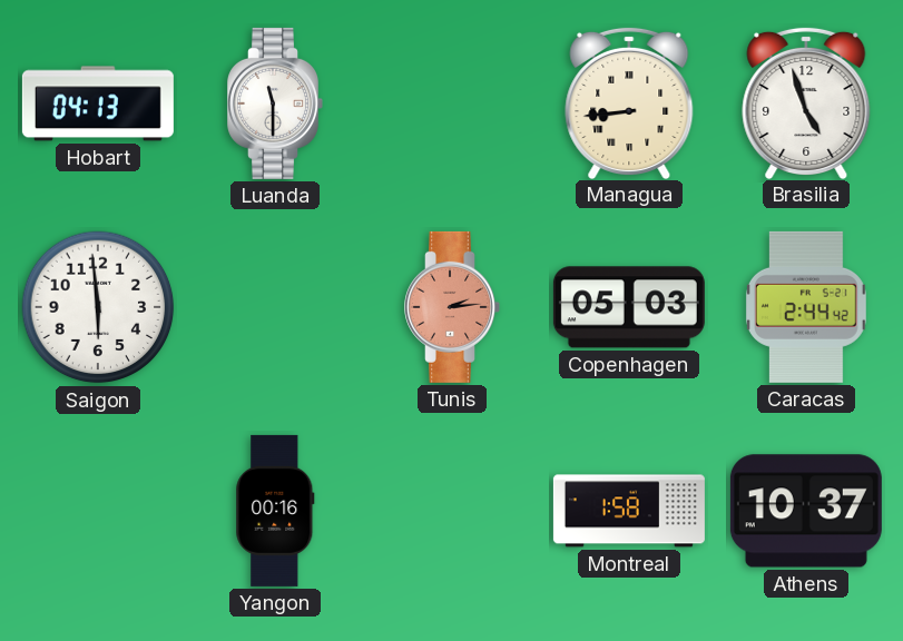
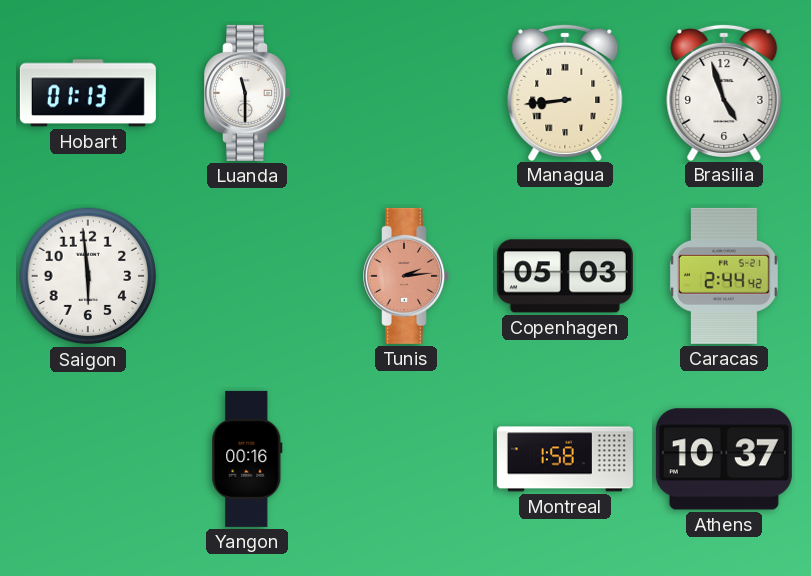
Hobart: 04:13 -> 01:13 (88, 93)
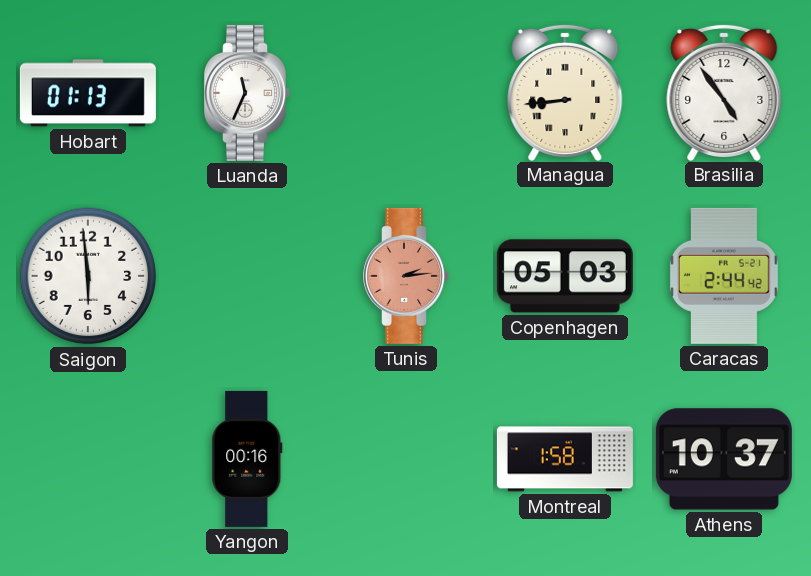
Luanda: 11:30 -> 11:34 (247, 93)
Brasilia: 4:57 -> 4:54 (724, 92)
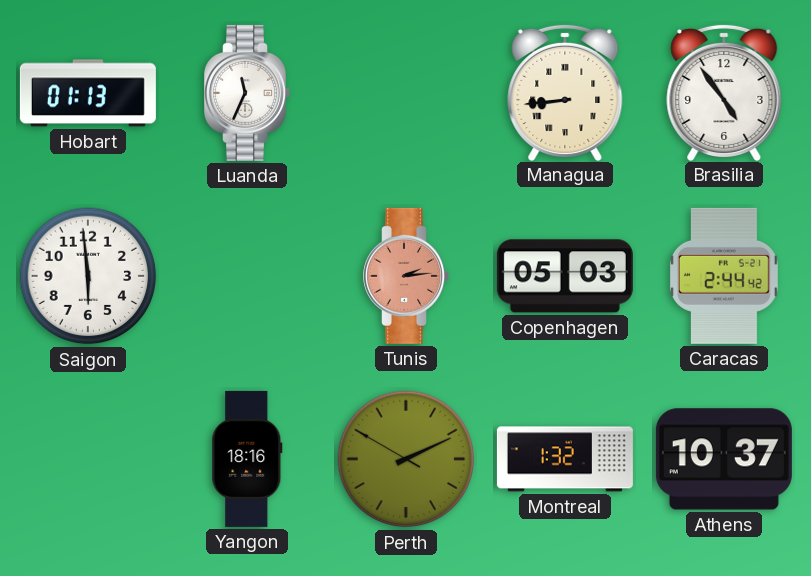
Yangon: 00:16 -> 18:16 (247, 459)
Perth: none -> 2:10 (406, 459)
Montreal: 1:58 -> 1:32 (565, 459)
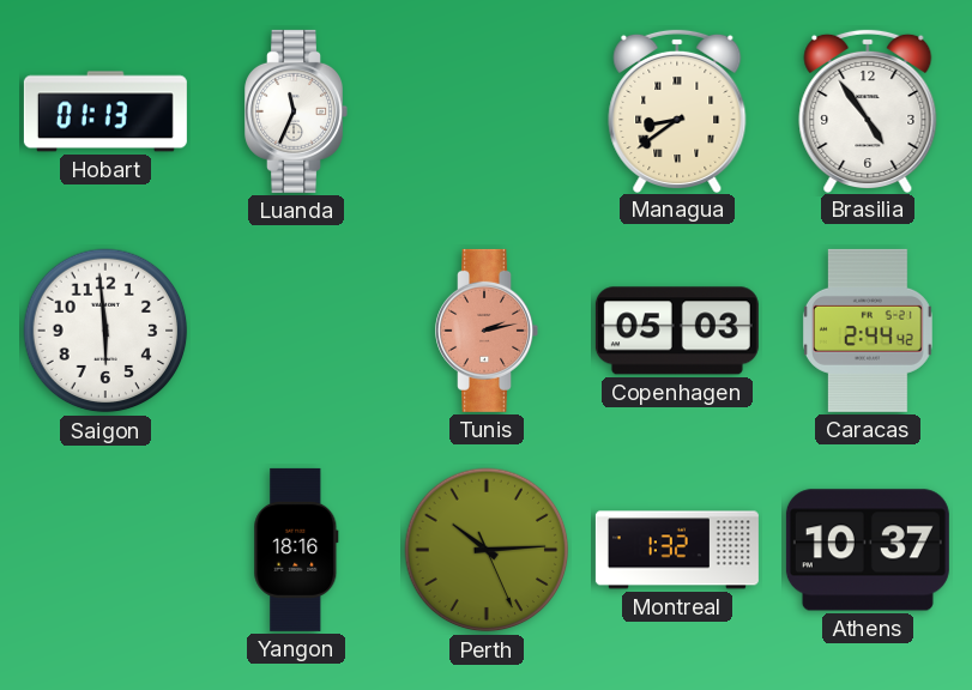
Managua: 8:44 -> 8:39 (677, 110)
Tunis: 2:14 -> 2:13 (487, 331)
Perth: 2:10 -> 10:14 (487, 550)
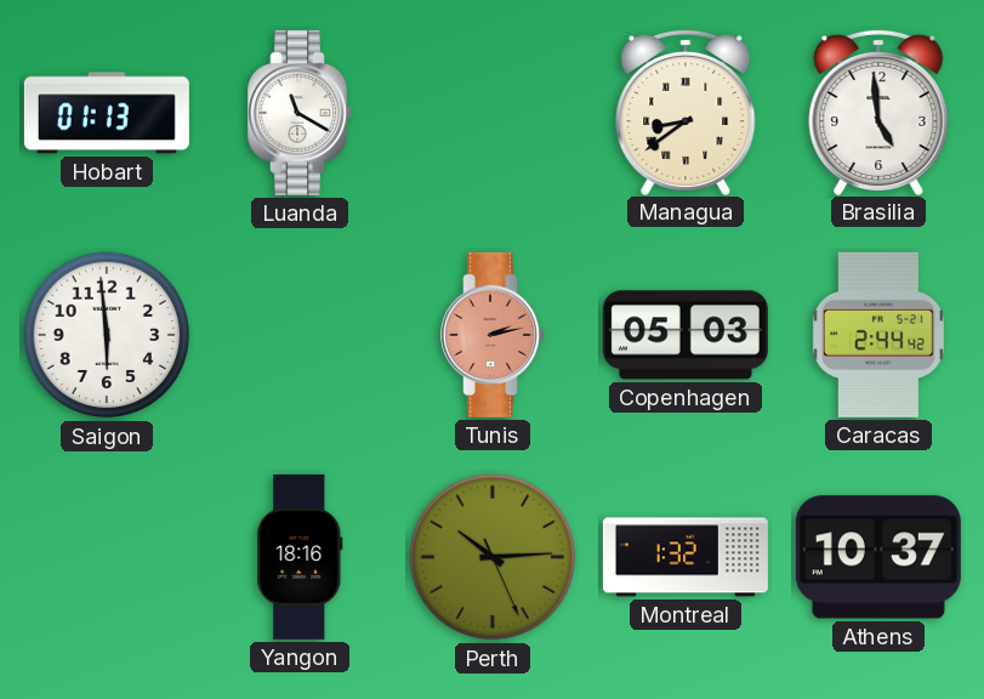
Luanda: 11:34 -> 11:20 (300, 113)
Brasilia: 4:54 -> 4:59 (878, 112)
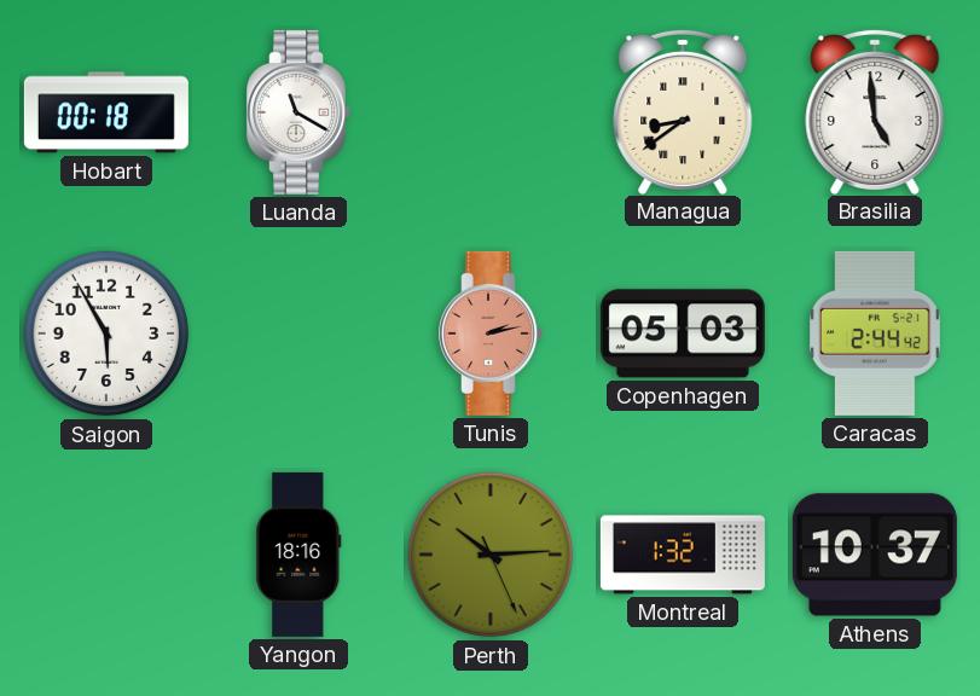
Hobart: 01:13 -> 00:18 (106, 112)
Saigon: 5:59 -> 5:55 (106, 333)
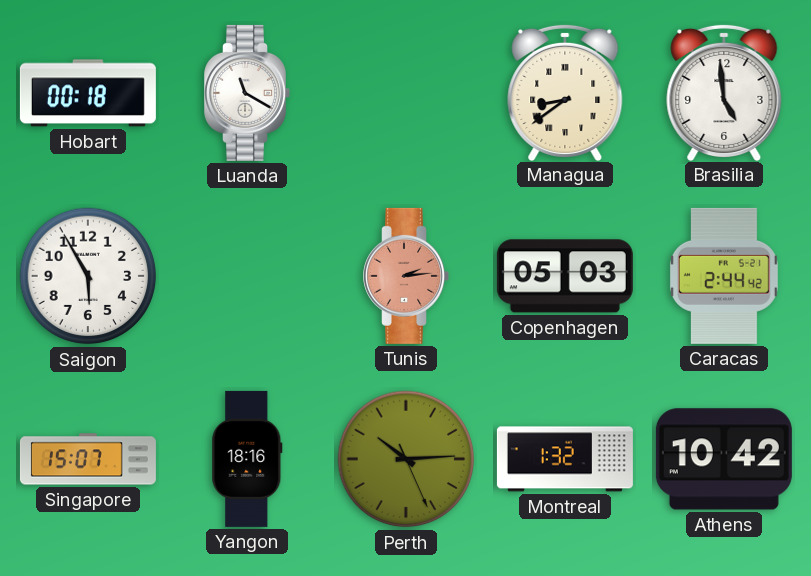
Tunis: 2:13 -> 2:14 (406, 276)
Singapore: none -> 15:07 (88, 459)
Athens: 10:37 -> 10:42 (724, 459)
